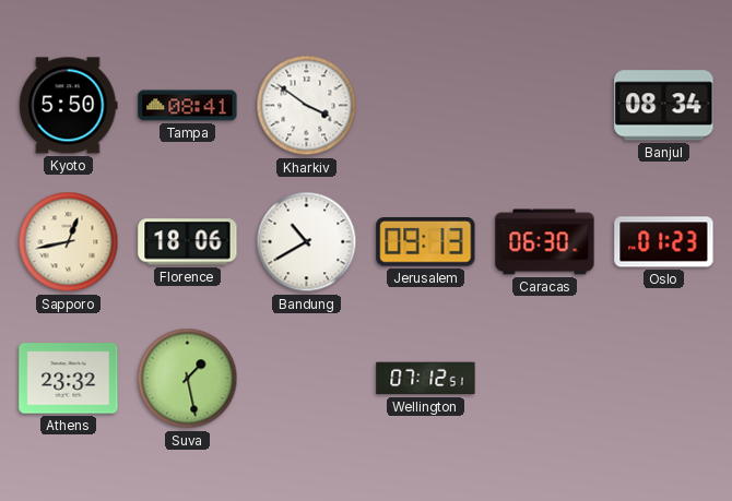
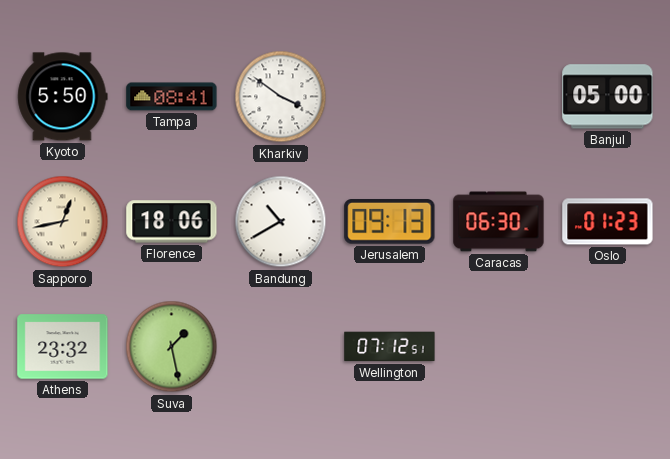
Banjul: 08:34 -> 05:00 (608, 97)
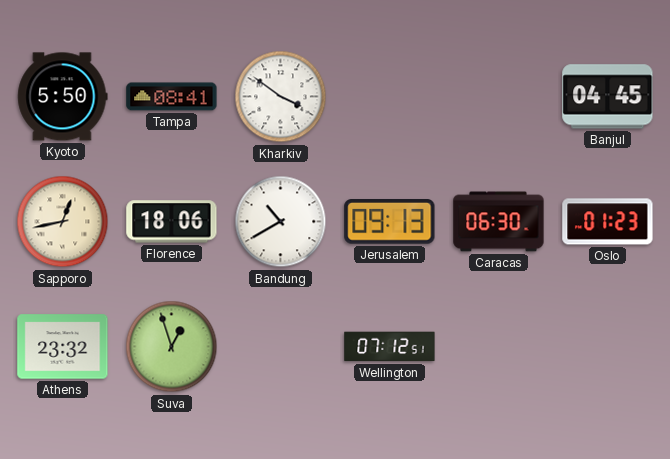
Banjul: 05:00 -> 04:45 (608, 97)
Suva: 1:28 -> 12:57 (172, 347)
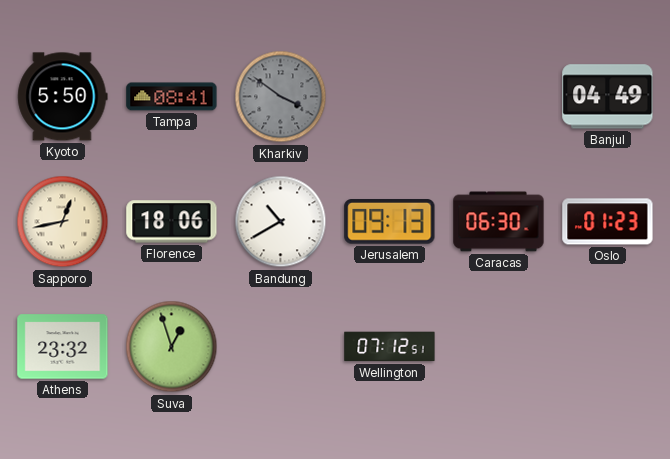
Kharkiv dial: white -> grey (281, 97)
Banjul: 04:45 -> 04:49 (608, 97)
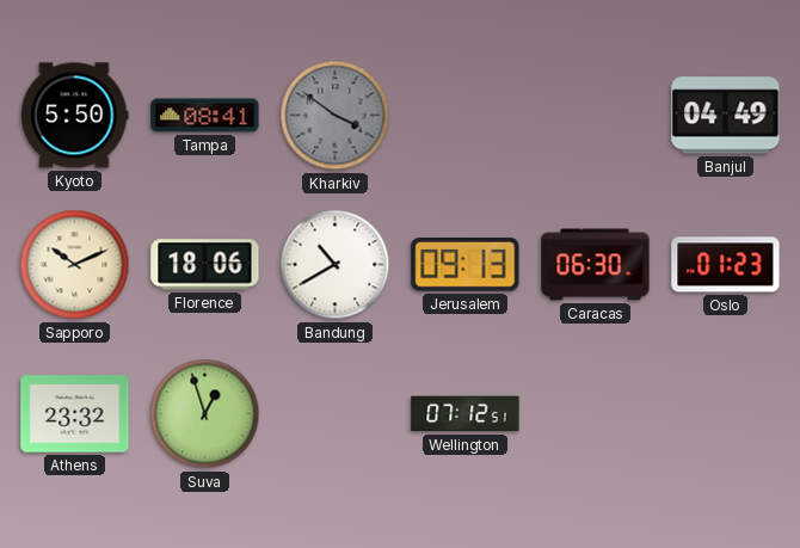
Sapporo: 12:43 -> 10:11 (75, 265)
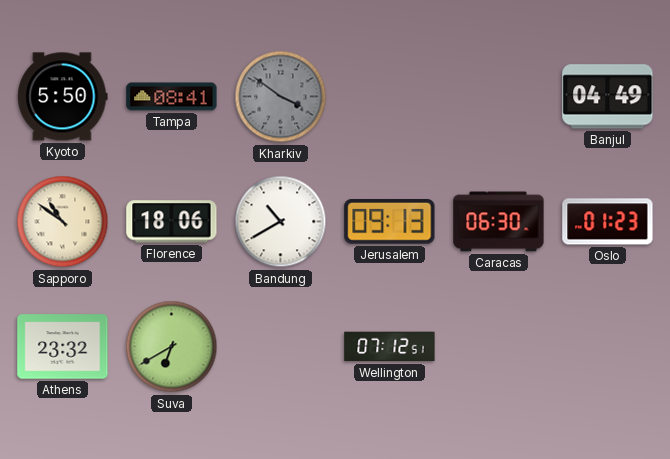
Sapporo: 10:11 -> 10:51 (63, 222)
Suva: 12:57 -> 6:40 (172, 347)
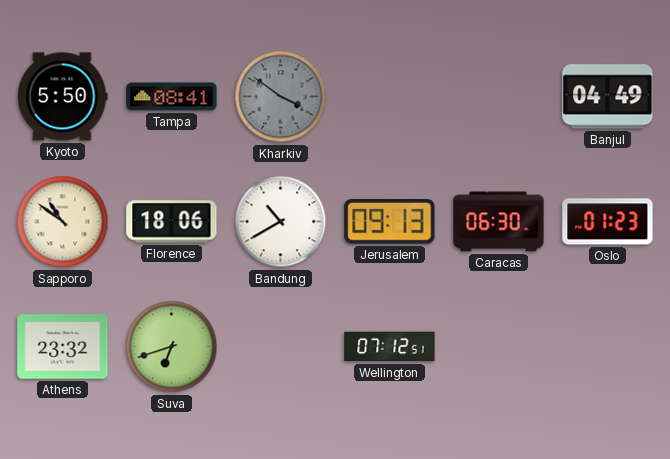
Suva: 6:40 -> 6:42 (172, 347)
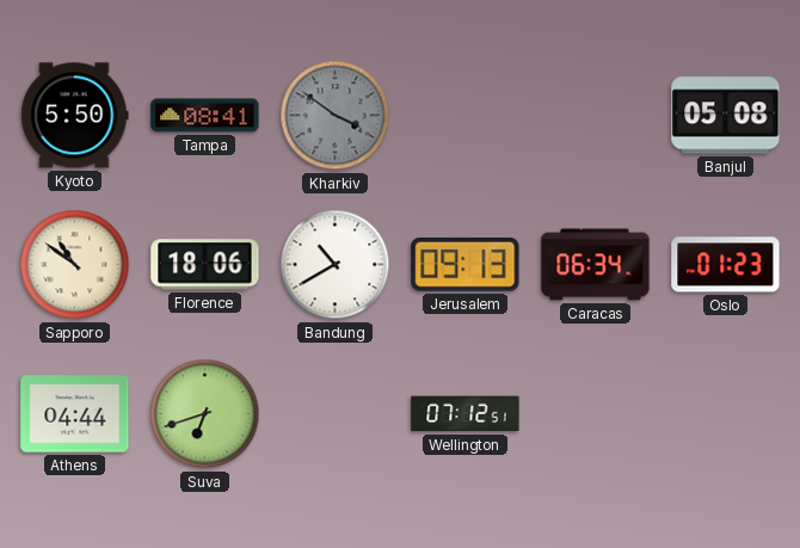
Banjul: 04:49 -> 05:08 (726, 116)
Caracas: 06:30 -> 06:34 (596, 265)
Athens: 23:32 -> 04:44 (75, 414)
